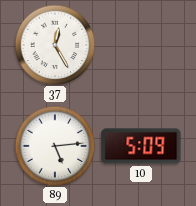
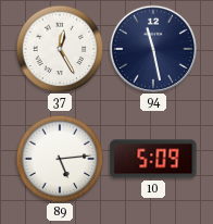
94: none -> 11:28 (153, 49)
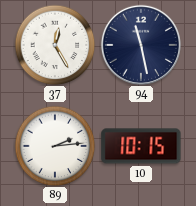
89: 5:14 -> 2:14 (55, 146)
10: 5:09 -> 10:15 (141, 146)
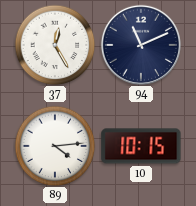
94: 11:28 -> 11:11 (141, 45)
89: 2:14 -> 4:14 (55, 146)
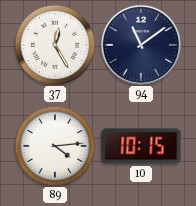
94: 11:11 -> 11:09 (141, 45)
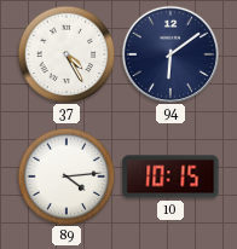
37: 12:25 -> 4:25 (67, 54)
94: 11:09 -> 6:09 (170, 54)
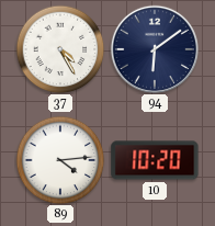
10: 10:15 -> 10:20 (155, 160)
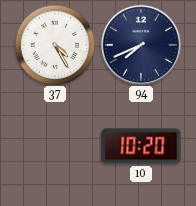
94: 6:09 -> 7:41 (141, 45)
89: 4:14 -> none (60, 160)
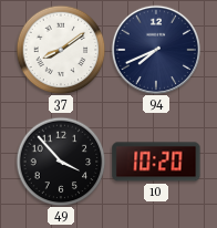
37: 4:25 -> 8:09 (61, 50)
49: none -> 3:53 (61, 162)
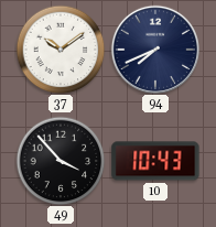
37: 8:09 -> 10:09 (61, 50)
10: 10:20 -> 10:43 (155, 161)
